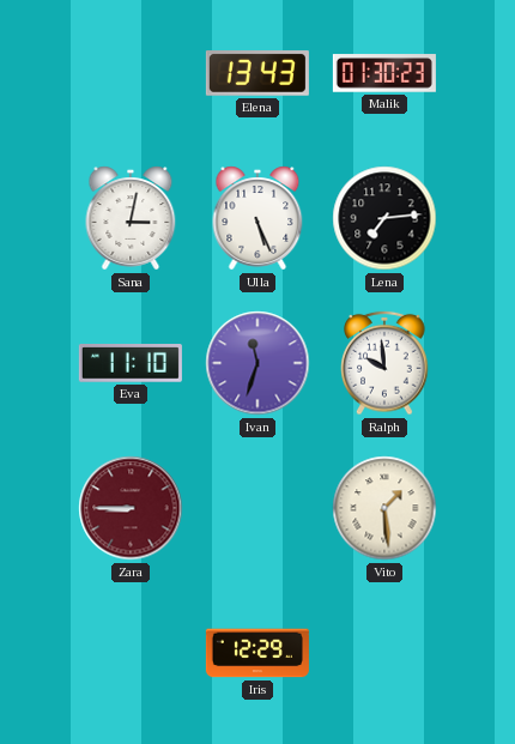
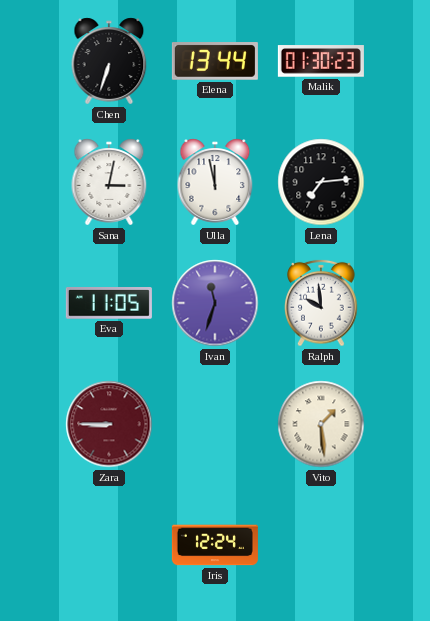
Chen: none -> 6:33 (109, 61)
Elena: 13:43 -> 13:44 (215, 61)
Ulla: 5:26 -> 11:58 (215, 182)
Eva: 11:10 -> 11:05 (109, 304)
Iris: 12:29 -> 12:24 (215, 545)
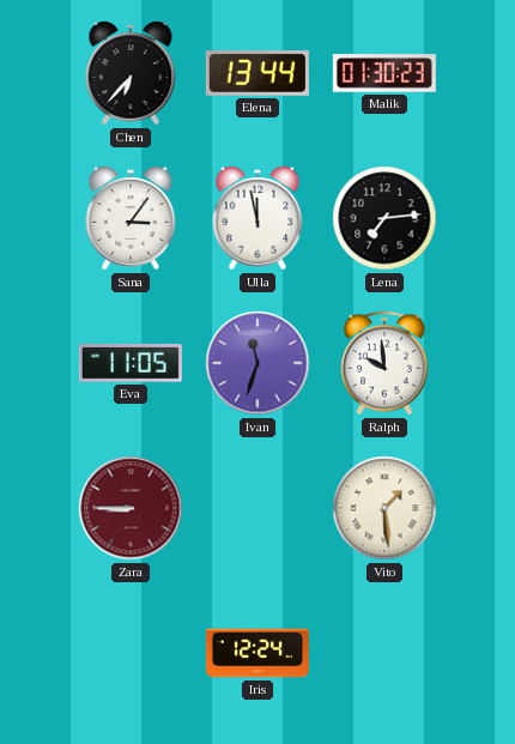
Chen: 6:33 -> 6:37 (131, 73)
Sana: 3:02 -> 3:06 (131, 218)
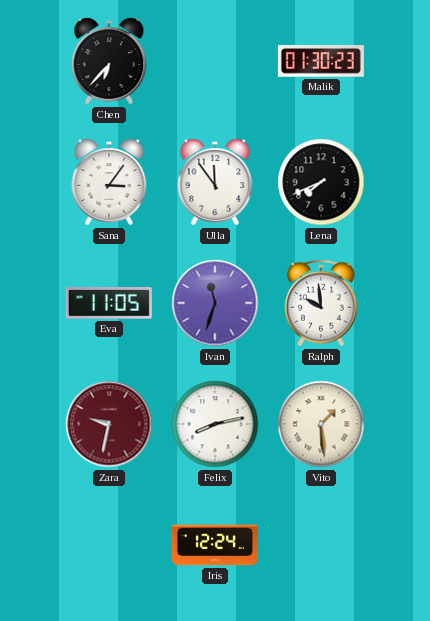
Elena: 13:44 -> none (257, 73)
Ulla: 11:58 -> 11:54 (215, 182)
Lena: 7:14 -> 7:41 (321, 182)
Zara: 8:45 -> 9:32 (109, 424)
Felix: none -> 8:13 (215, 424)
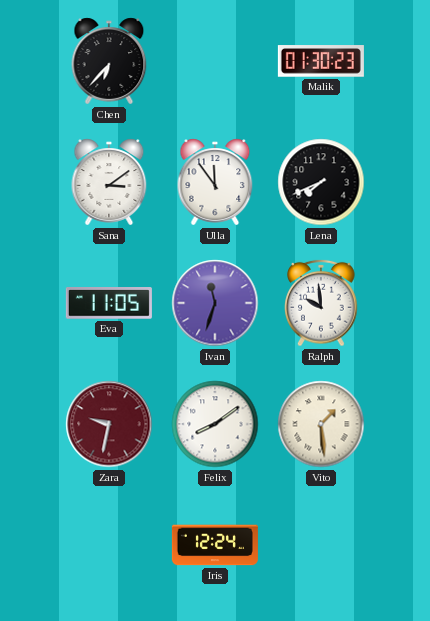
Sana: 3:06 -> 3:09 (109, 182)
Felix: 8:13 -> 8:09 (215, 424)
